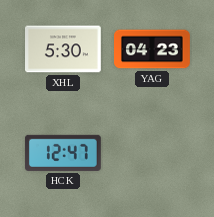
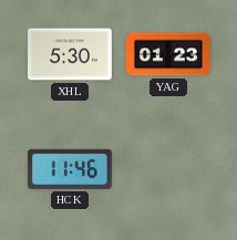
YAG: 04:23 -> 01:23 (169, 54)
HCK: 12:47 -> 11:46 (70, 169)
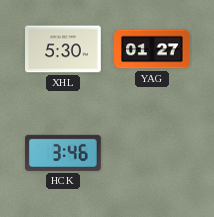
YAG: 01:23 -> 01:27 (153, 49)
HCK: 11:46 -> 3:46 (63, 153)
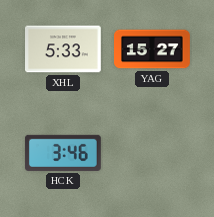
XHL: 5:30 -> 5:33 (64, 49)
YAG: 01:27 -> 15:27 (153, 49)
